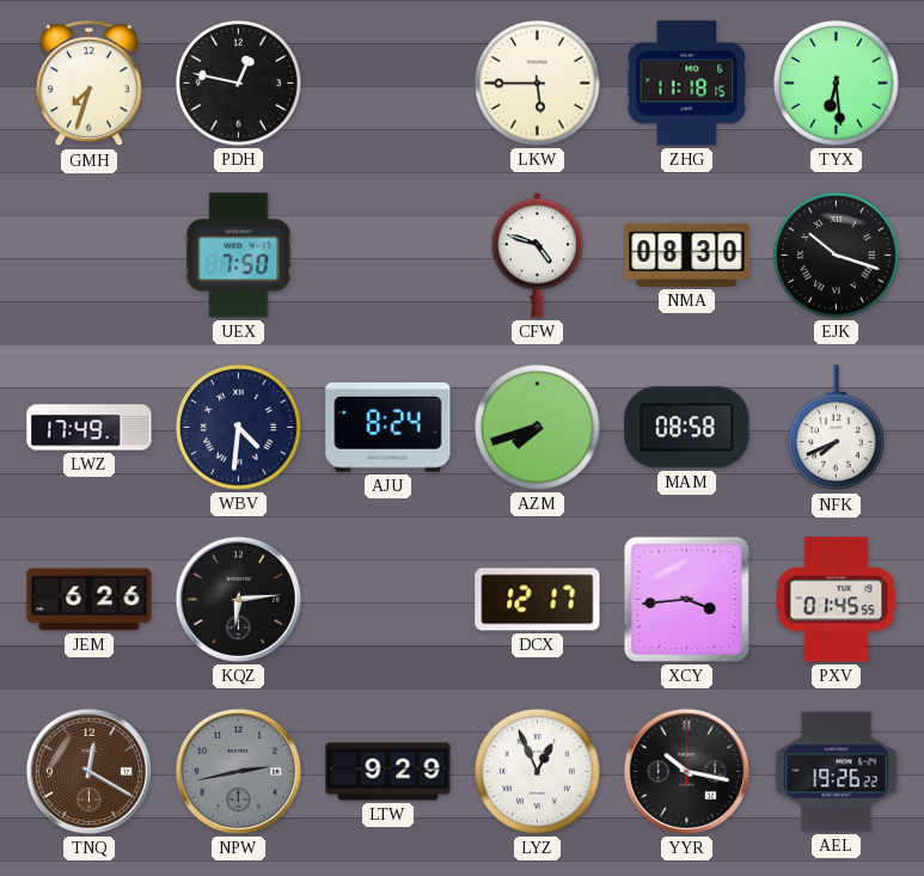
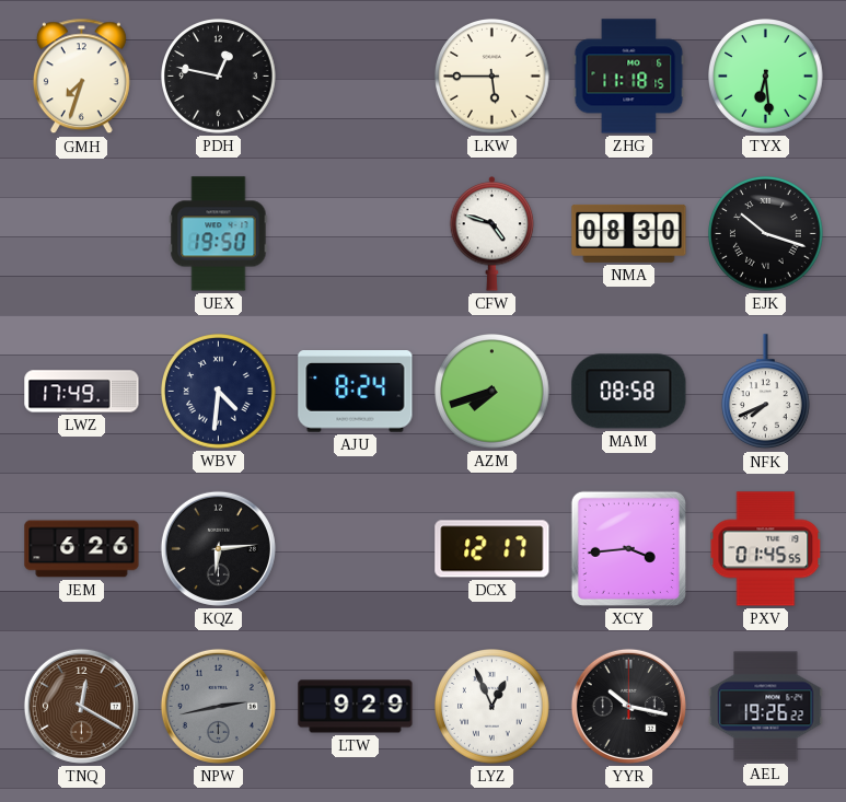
UEX: 7:50 -> 19:50 (219, 234)
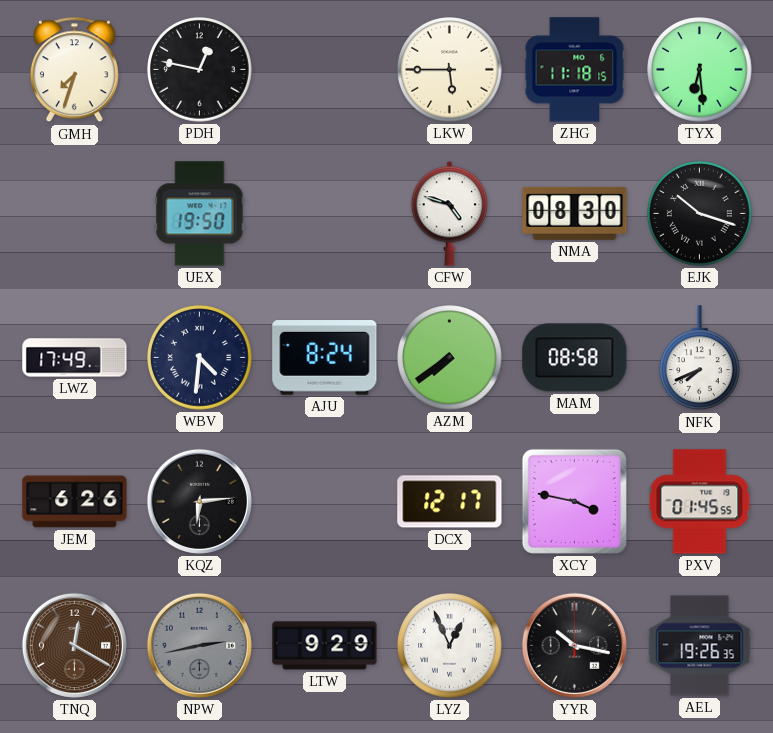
AZM: 7:42 -> 7:39 (450, 358)
XCY: 3:44 -> 3:47 (574, 501)
AEL: 19:26:22 -> 19:26:35 (700, 646)
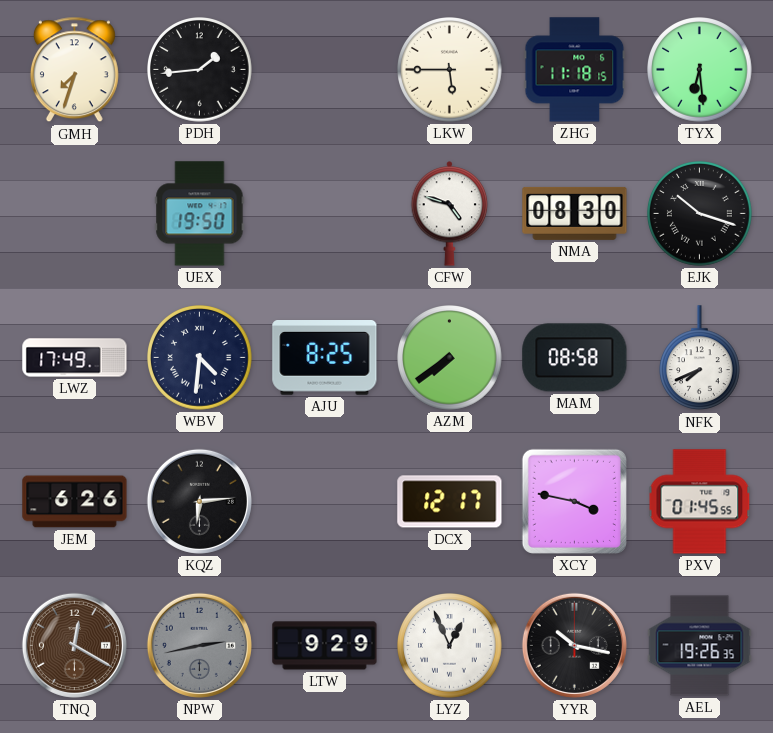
PDH: 12:47 -> 1:44 (200, 70)
AJU: 8:24 -> 8:25 (325, 358)
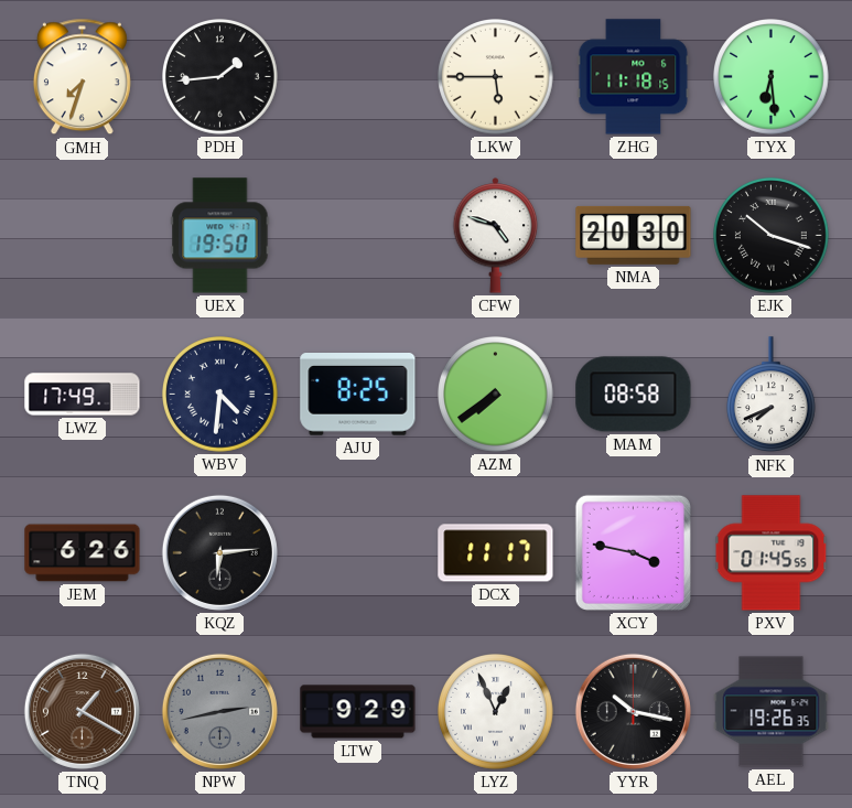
NMA: 08:30 -> 20:30 (634, 235)
DCX: 12:17 -> 11:17 (496, 553)
TNQ: 12:20 -> 1:20 (82, 711)
